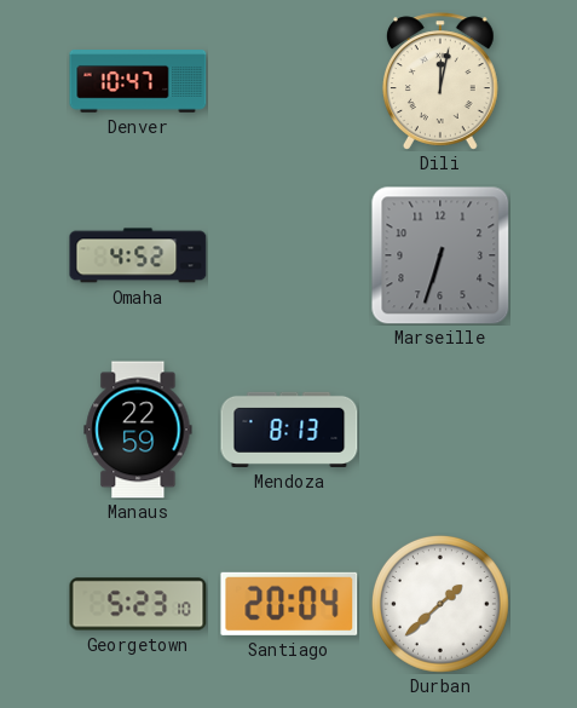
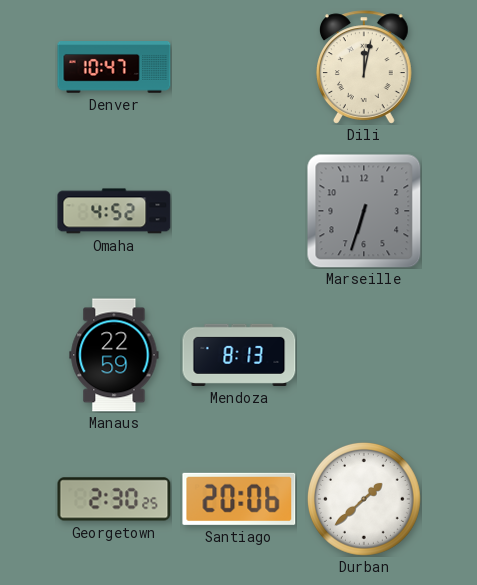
Georgetown: 5:23 -> 2:30 (114, 499)
Santiago: 20:04 -> 20:06 (239, 499)
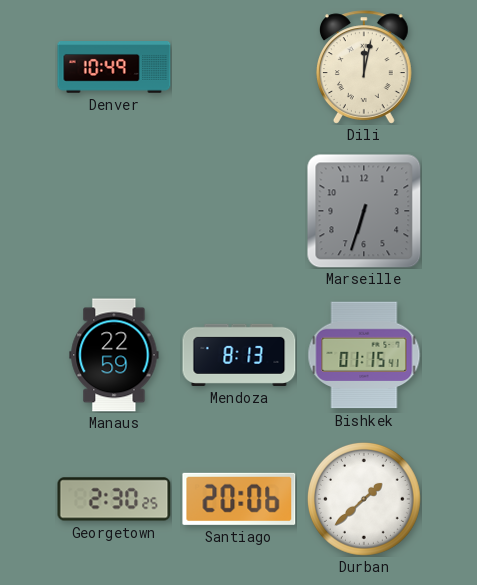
Denver: 10:47 -> 10:49 (114, 67)
Omaha: 4:52 -> none (114, 211)
Bishkek: none -> 01:15 (364, 355)
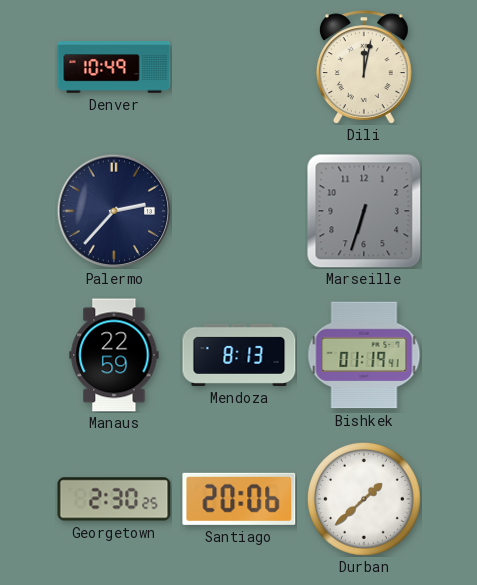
Palermo: none -> 2:37 (114, 211)
Bishkek: 01:15 -> 01:19 (364, 355)
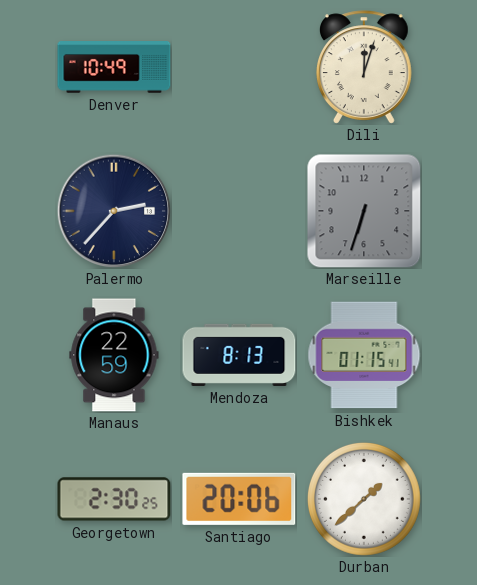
Dili: 12:02 -> 12:03 (364, 67)
Bishkek: 01:19 -> 01:15 (364, 355)
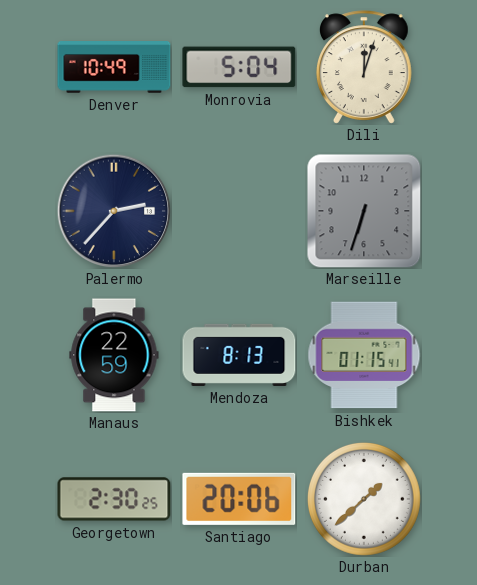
Monrovia: none -> 5:04 (239, 67)
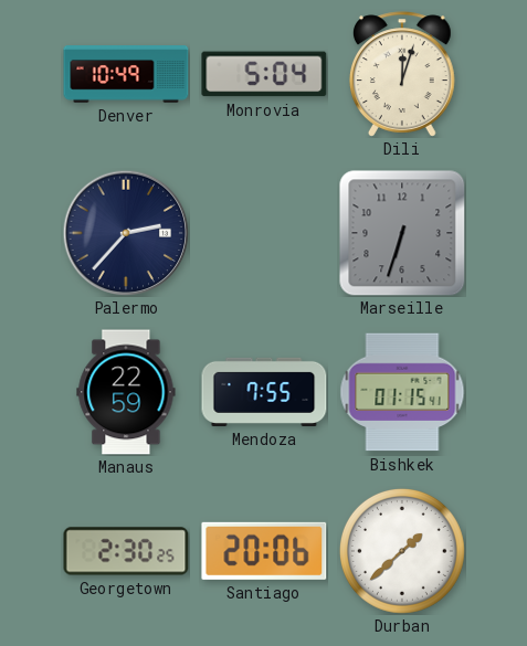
Mendoza: 8:13 -> 7:55 (264, 392)
